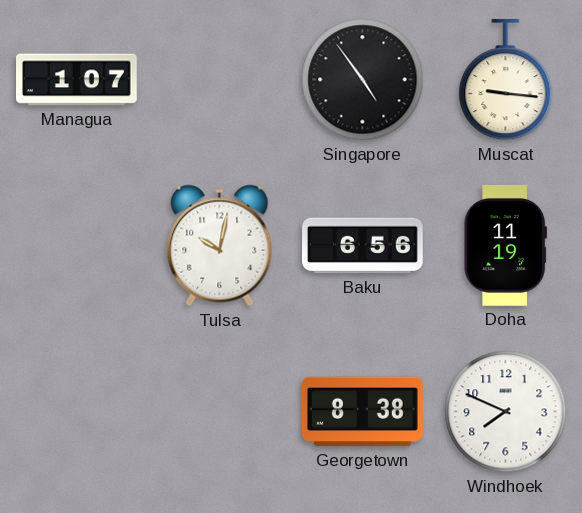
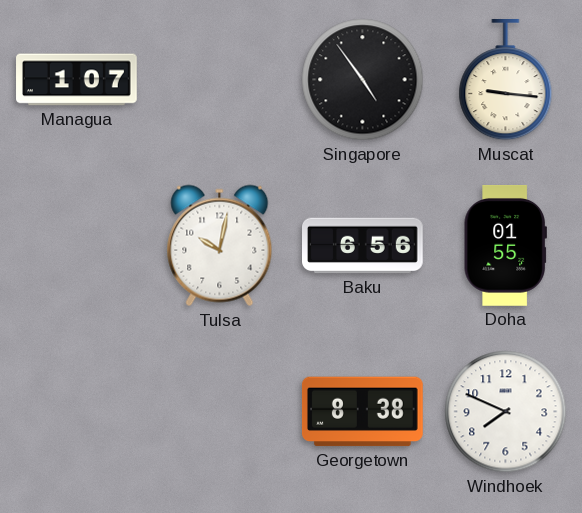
Doha: 11:19 -> 01:55 (505, 246)
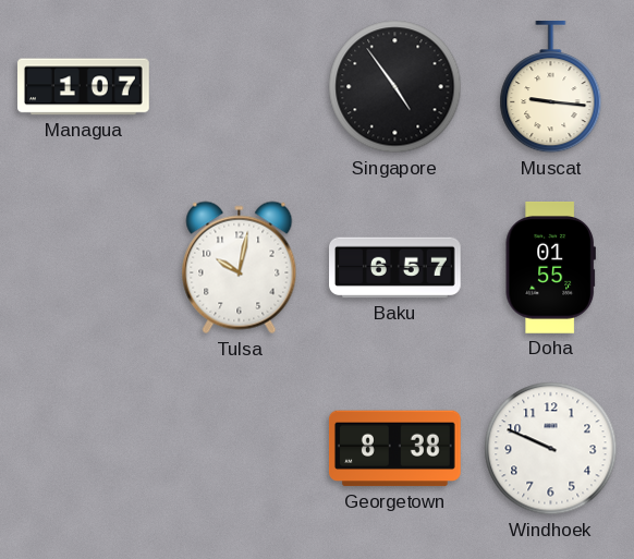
Baku: 6:56 -> 6:57 (395, 268)
Windhoek: 7:49 -> 9:49 (551, 449)
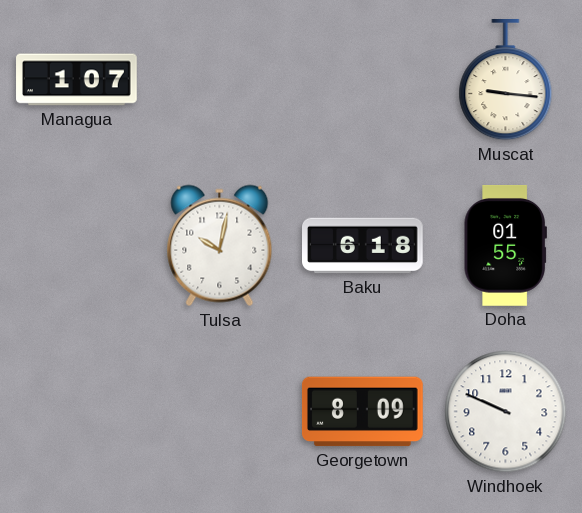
Singapore: 4:54 -> none (395, 87)
Baku: 6:57 -> 6:18 (363, 246)
Georgetown: 8:38 -> 8:09 (362, 412)
